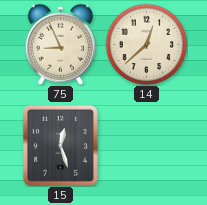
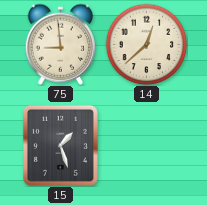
75: 8:56 -> 8:59 (60, 44)
15: 12:27 -> 1:27 (60, 145)
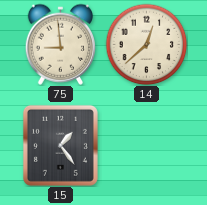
15: 1:27 -> 1:24 (60, 145)
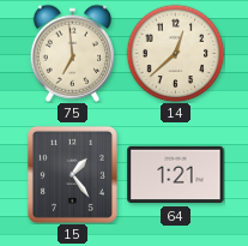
75: 8:59 -> 6:59 (72, 53)
64: none -> 1:21 (176, 175)
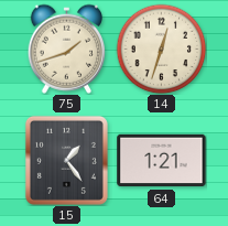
75: 6:59 -> 1:42 (66, 49)
14: 12:38 -> 12:33 (161, 49)
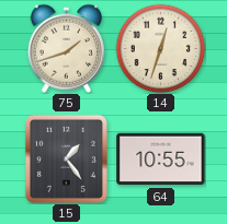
64: 1:21 -> 10:55 (161, 160)
